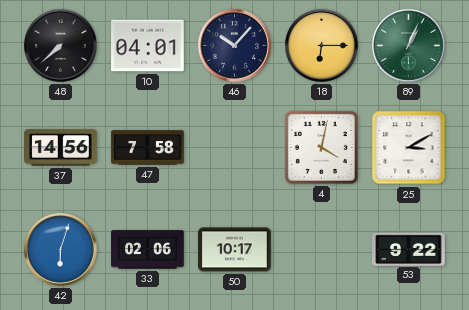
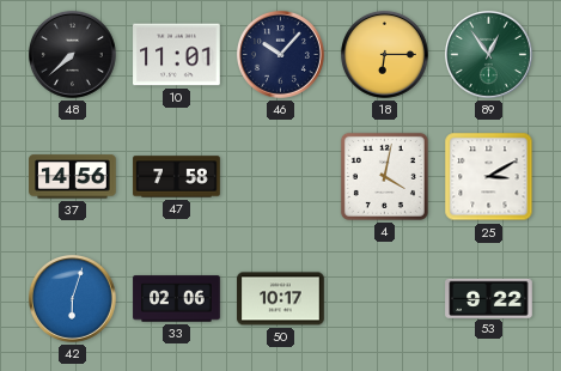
10: 04:01 -> 11:01 (177, 55)
89: 1:04 -> 12:54 (488, 54)
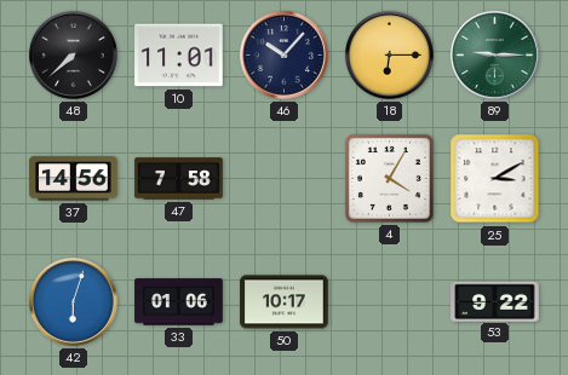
89: 12:54 -> 9:15 (494, 54)
4: 4:02 -> 4:05 (389, 178)
33: 02:06 -> 01:06 (179, 302)
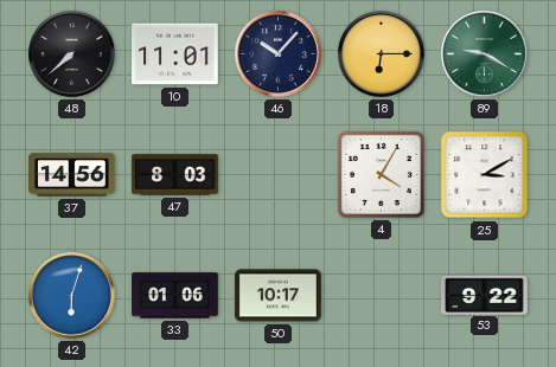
89: 9:15 -> 9:20 (484, 53)
47: 7:58 -> 8:03 (175, 175)
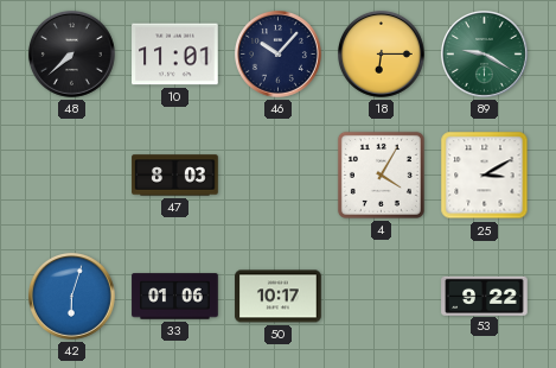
37: 14:56 -> none (72, 175)
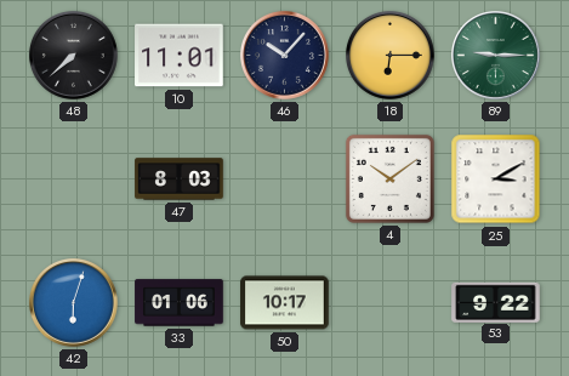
89: 9:20 -> 9:15 (495, 55)
4: 4:05 -> 10:09 (389, 178)
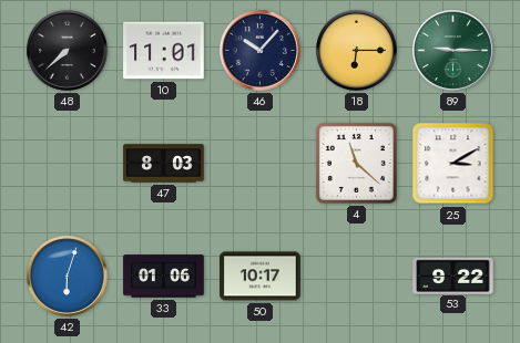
4: 10:09 -> 11:22 (356, 163)
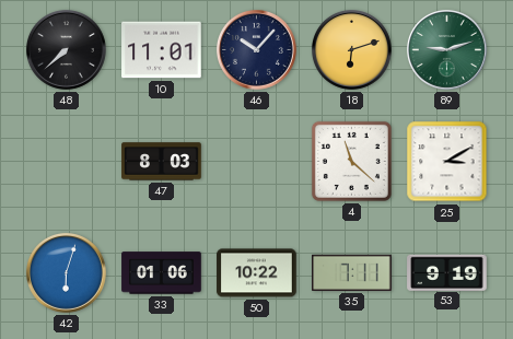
18: 6:15 -> 6:12 (351, 49)
89: 9:15 -> 9:12 (446, 49)
50: 10:17 -> 10:22 (257, 273)
35: none -> 7:11 (352, 272)
53: 9:22 -> 9:19 (447, 272)
